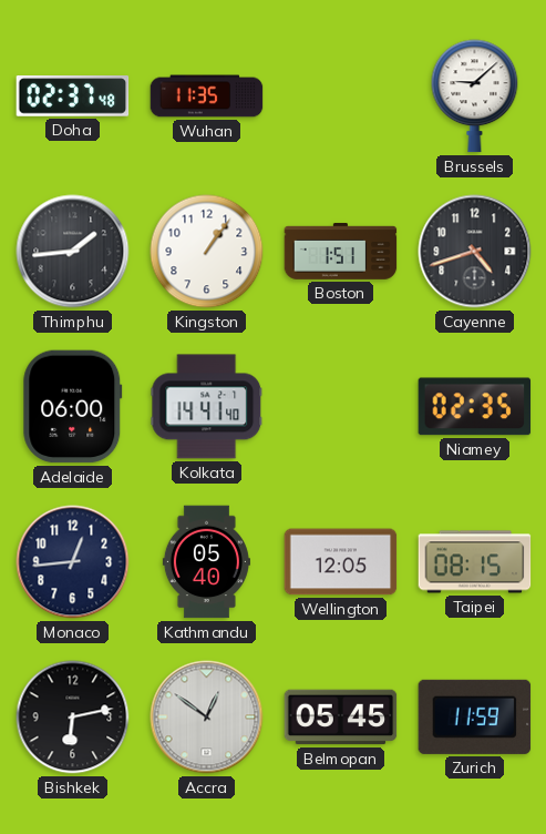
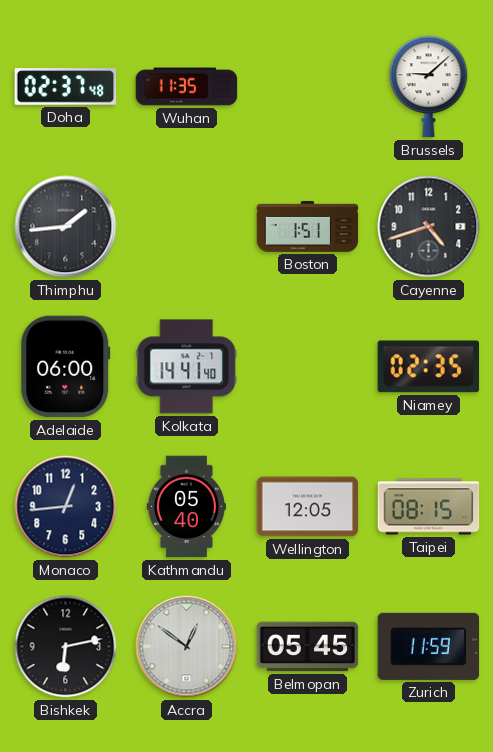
Kingston: 1:06 -> none (207, 252)
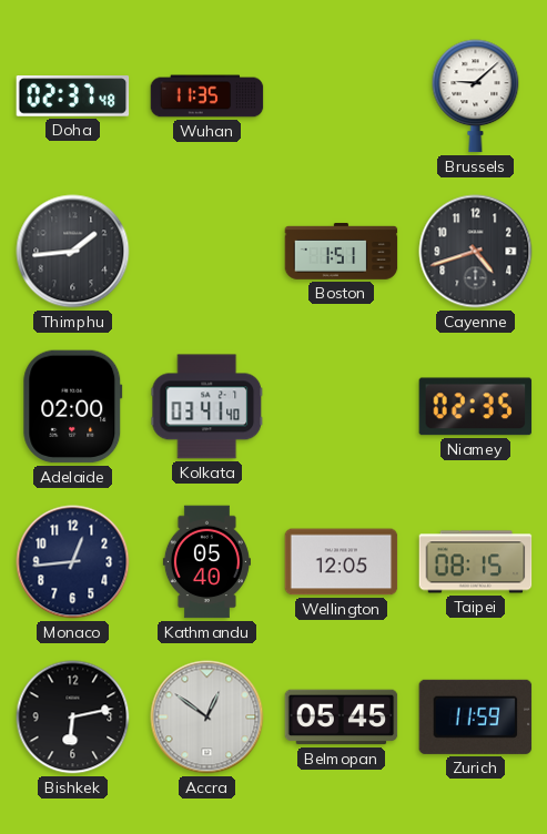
Adelaide: 06:00 -> 02:00 (73, 407)
Kolkata: 14:41 -> 03:41 (207, 407)
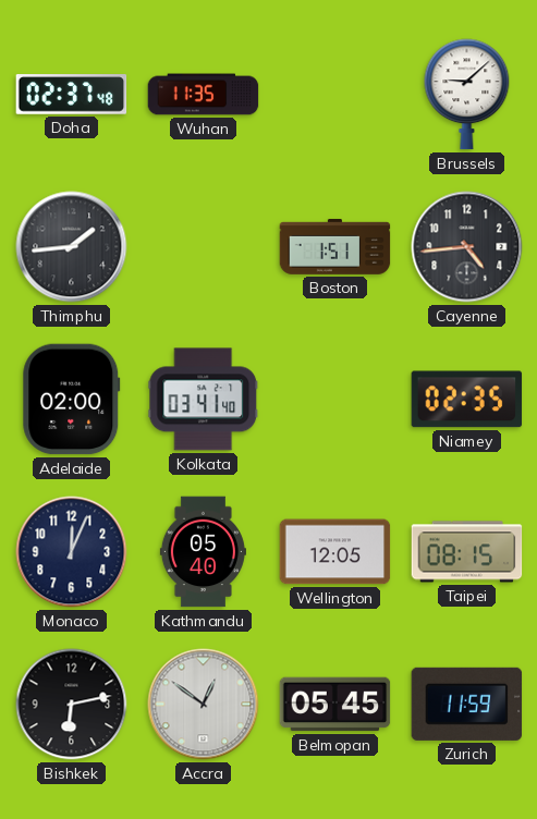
Cayenne: 4:42 -> 4:44 (467, 247)
Monaco: 12:44 -> 12:04 (72, 552)
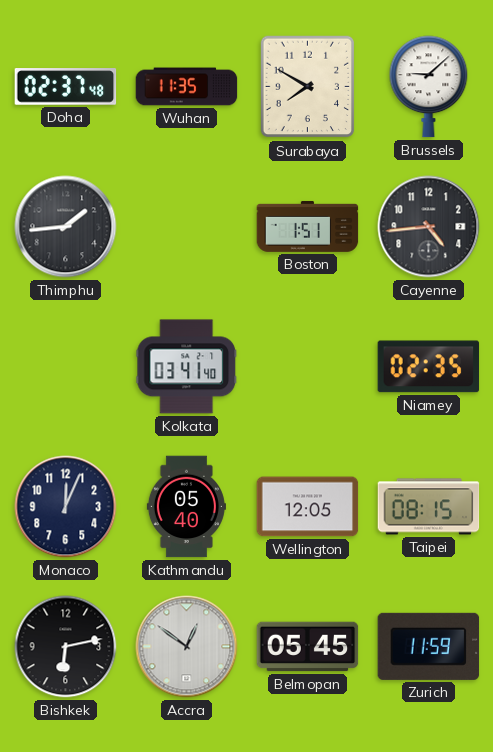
Surabaya: none -> 7:50 (308, 87)
Adelaide: 02:00 -> none (72, 400)
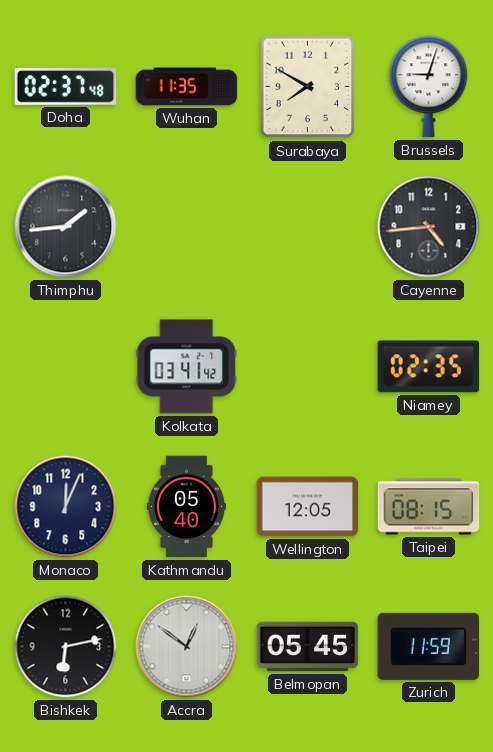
Brussels: 9:08 -> 9:03 (429, 87)
Boston: 1:51 -> none (308, 226)
Kolkata: 03:41:40 -> 03:41:42 (187, 367)
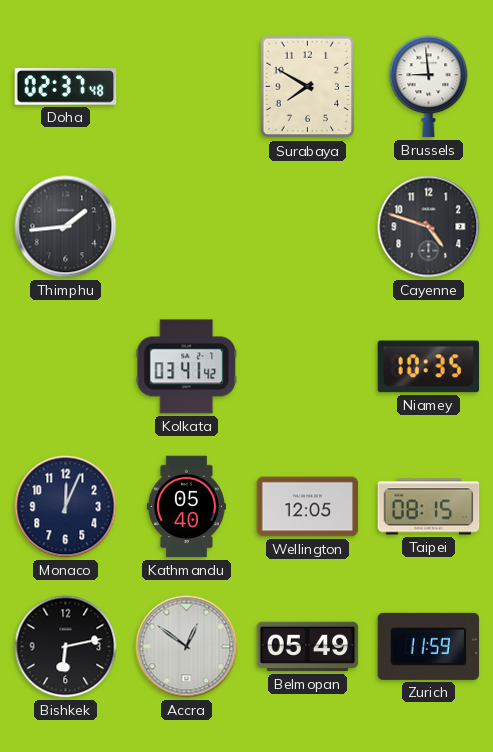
Wuhan: 11:35 -> none (187, 87)
Brussels: 9:03 -> 8:59 (429, 87)
Cayenne: 4:44 -> 4:48 (429, 227)
Niamey: 02:35 -> 10:35 (429, 367)
Belmopan: 05:45 -> 05:49 (308, 647)
